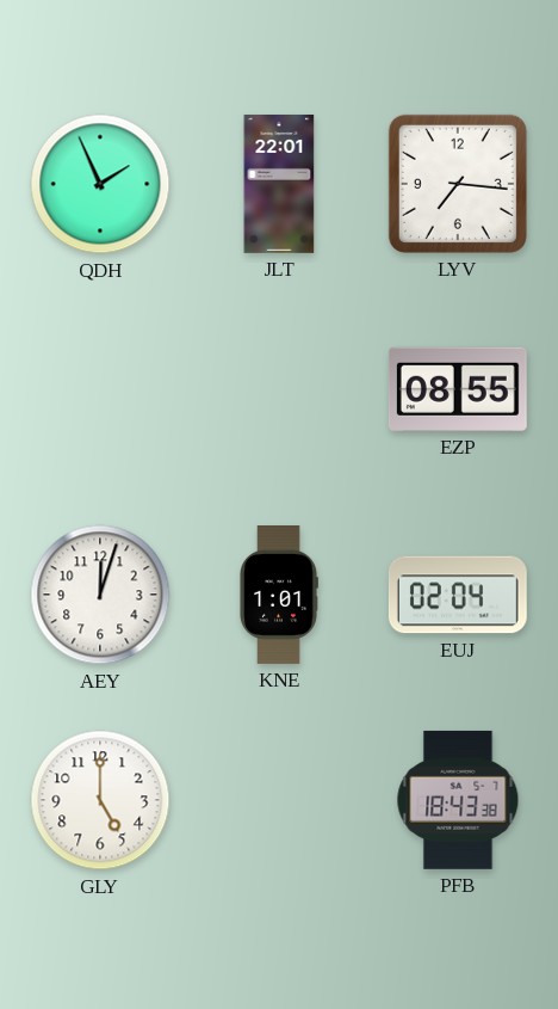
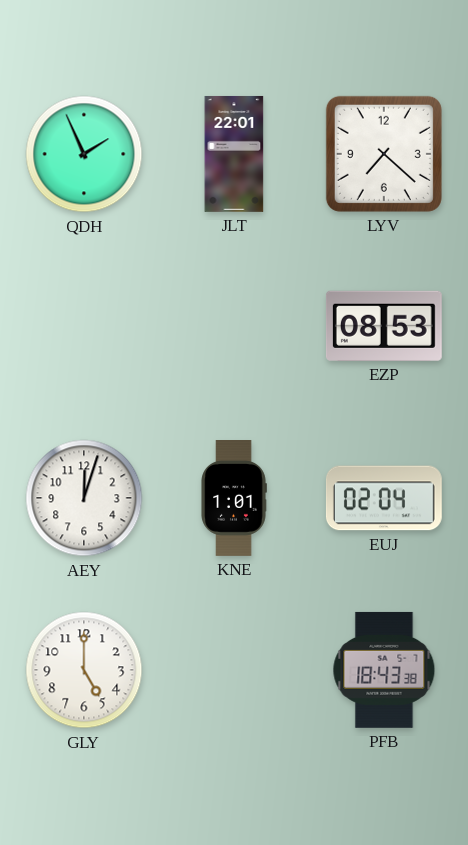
LYV: 7:16 -> 7:22 (384, 154)
EZP: 08:55 -> 08:53 (384, 326)
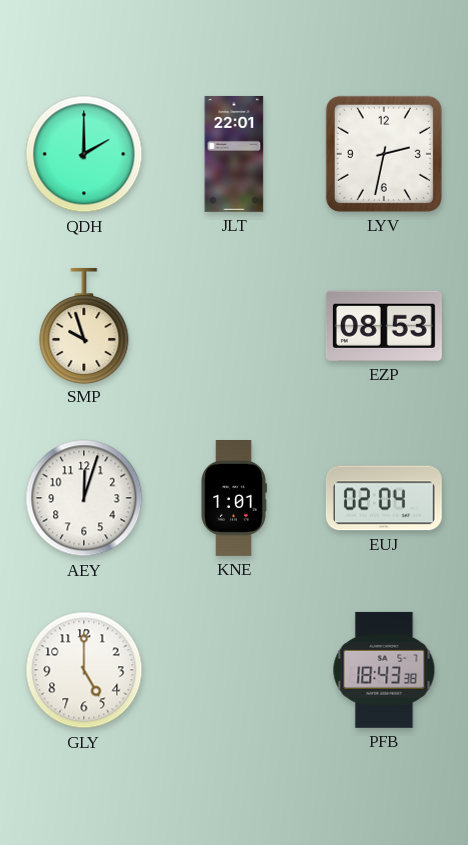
QDH: 1:56 -> 2:00 (84, 154)
LYV: 7:22 -> 2:32 (384, 154)
SMP: none -> 9:57 (84, 325)
